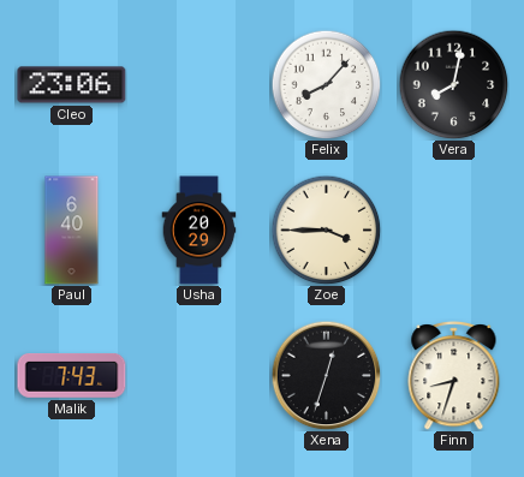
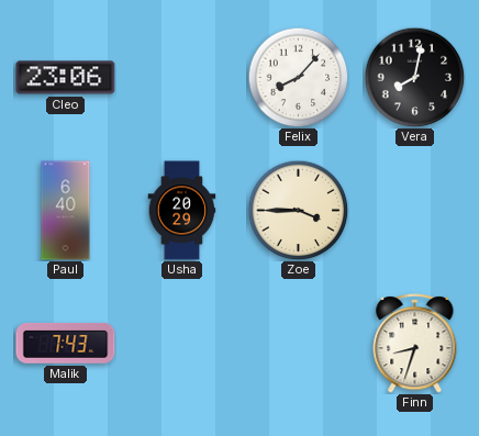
Xena: 12:33 -> none (326, 375)
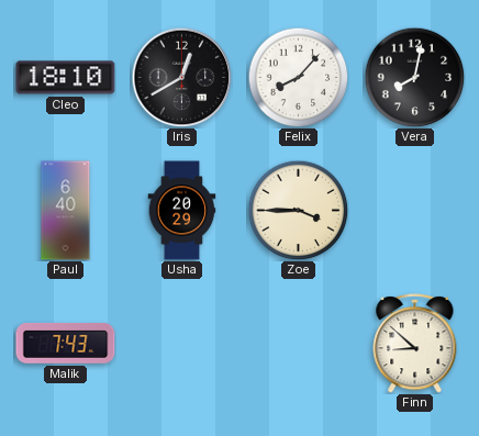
Cleo: 23:06 -> 18:10 (66, 78)
Iris: none -> 12:40 (181, 77)
Finn: 8:33 -> 8:52 (415, 344)
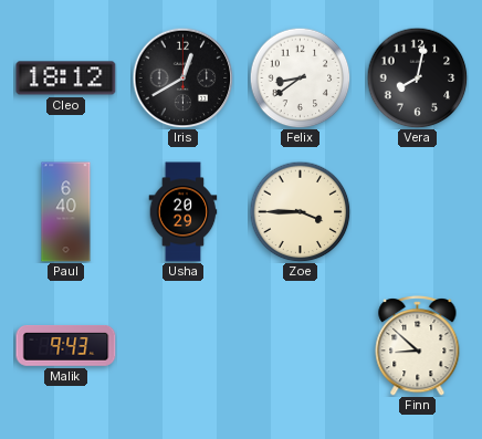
Cleo: 18:10 -> 18:12 (66, 79)
Felix: 8:07 -> 8:39 (300, 77)
Malik: 7:43 -> 9:43 (66, 346)
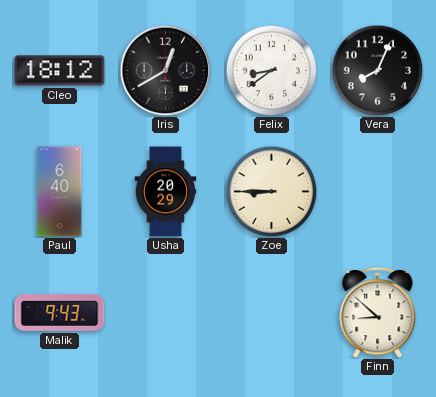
Vera: 8:02 -> 8:04 (377, 70)
Zoe: 3:45 -> 8:45 (271, 191)
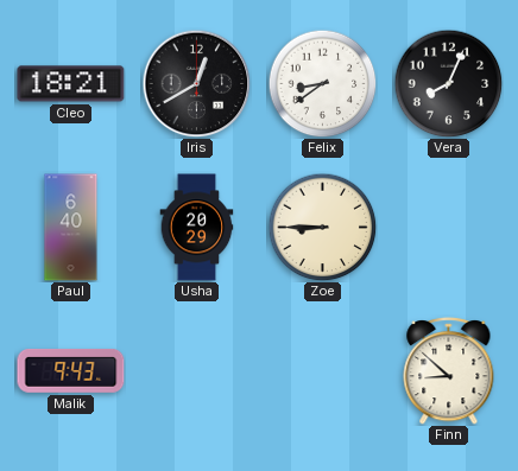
Cleo: 18:12 -> 18:21 (71, 84)
